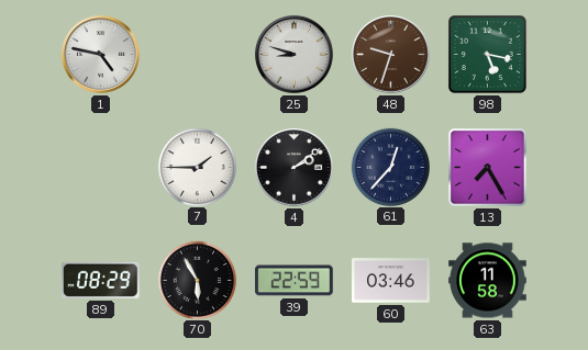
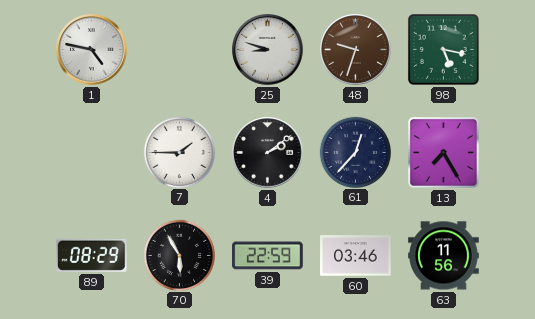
63: 11:58 -> 11:56 (444, 256)
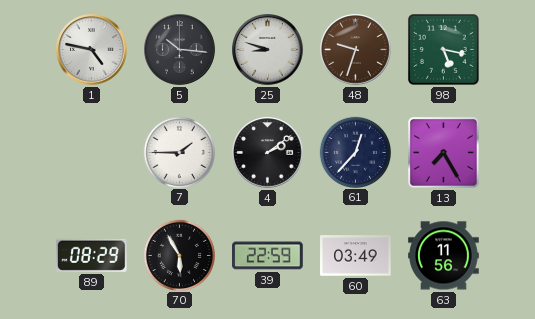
5: none -> 10:16 (180, 50)
60: 03:46 -> 03:49 (356, 256)
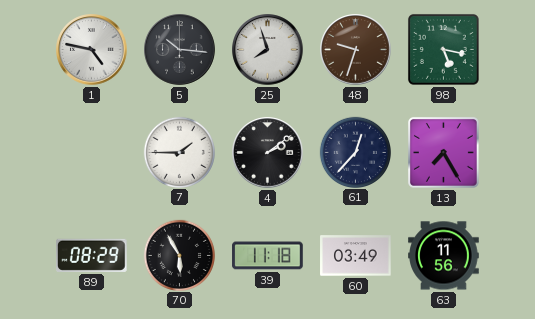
25: 8:48 -> 7:57 (268, 50)
39: 22:59 -> 11:18 (268, 256)
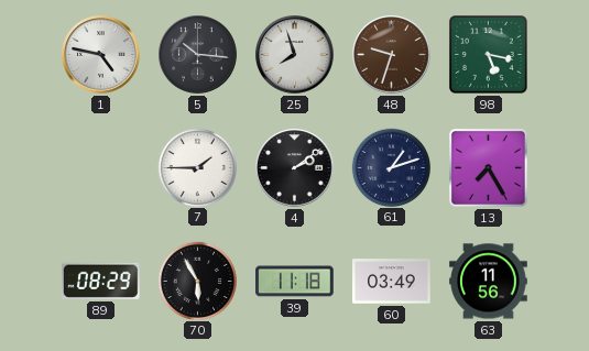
61: 12:37 -> 1:12 (391, 167)
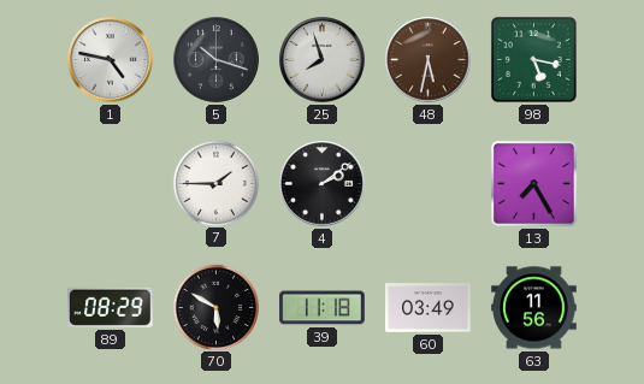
5: 10:16 -> 10:18 (217, 60)
48: 9:33 -> 5:32 (429, 60)
61: 1:12 -> none (391, 167)
70: 5:55 -> 5:50 (215, 307)
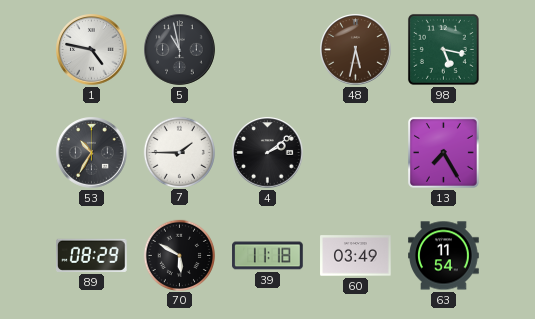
5: 10:18 -> 10:58 (180, 50)
25: 7:57 -> none (323, 60)
53: none -> 10:35 (92, 153)
63: 11:56 -> 11:54 (444, 256)
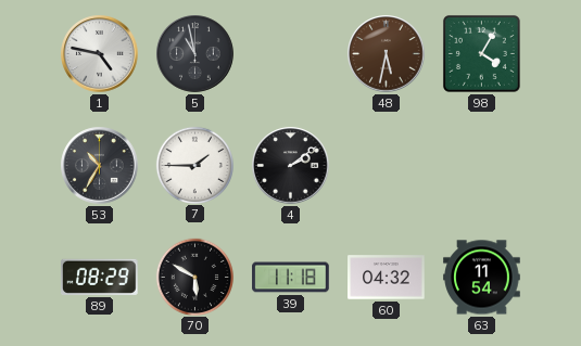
98: 5:17 -> 4:05 (481, 53)
13: 7:25 -> none (443, 152)
60: 03:49 -> 04:32 (387, 278)
